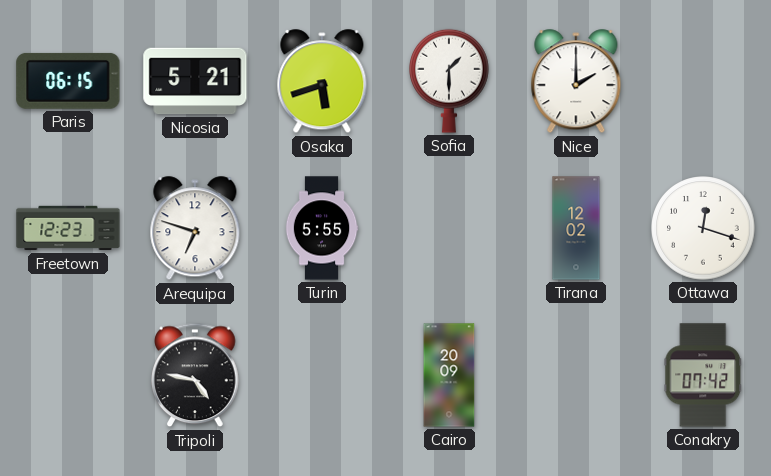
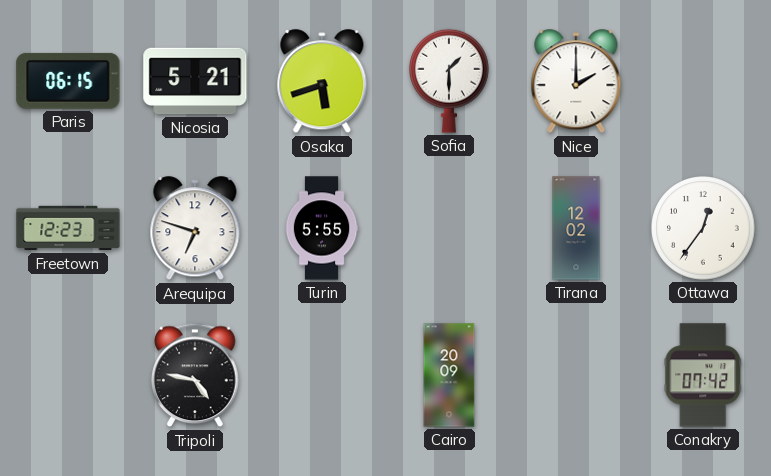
Ottawa: 12:18 -> 12:36 (703, 228)
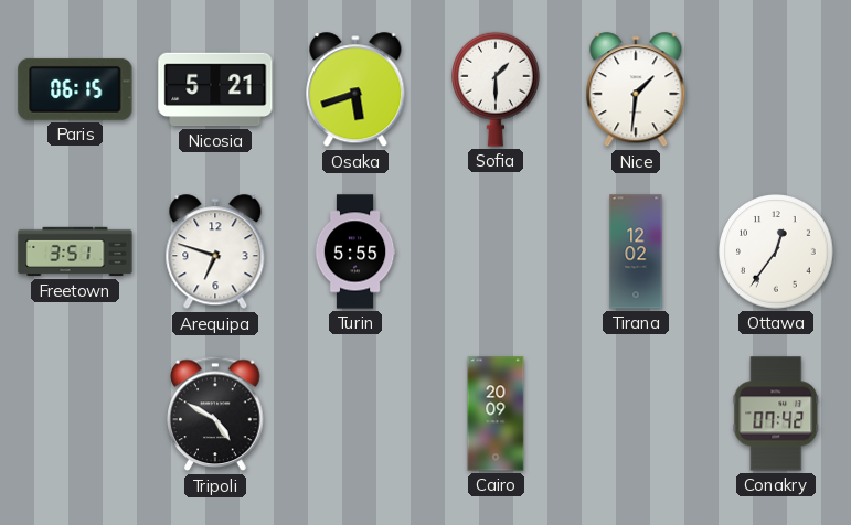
Nice: 2:00 -> 1:31 (636, 90)
Freetown: 12:23 -> 3:51 (75, 251)
Tripoli: 4:47 -> 4:50 (215, 414)
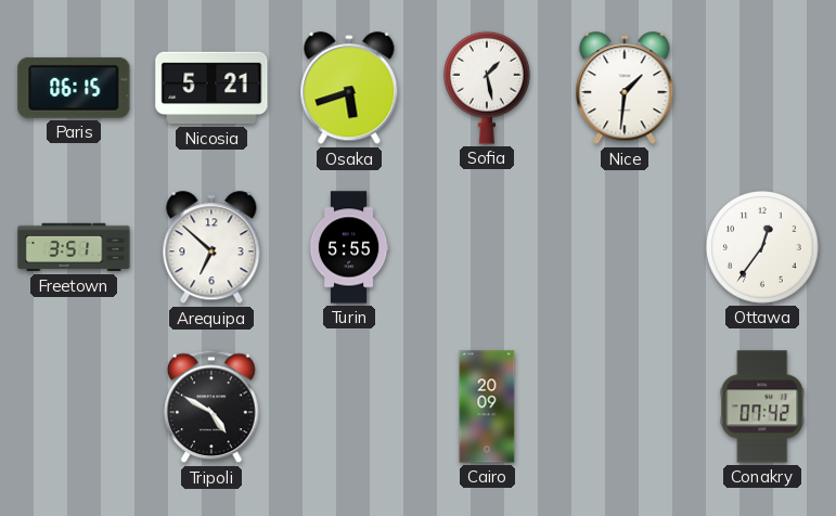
Sofia: 1:30 -> 1:28 (488, 88)
Arequipa: 6:48 -> 6:52 (211, 248)
Tirana: 12:02 -> none (636, 251)
